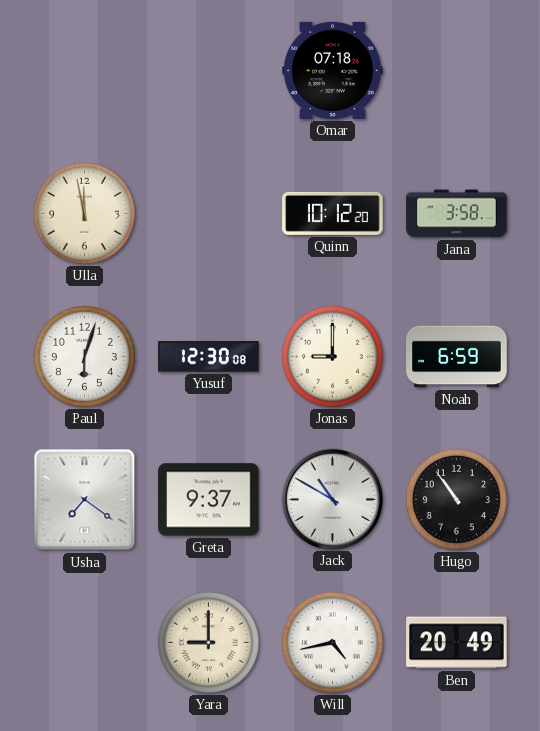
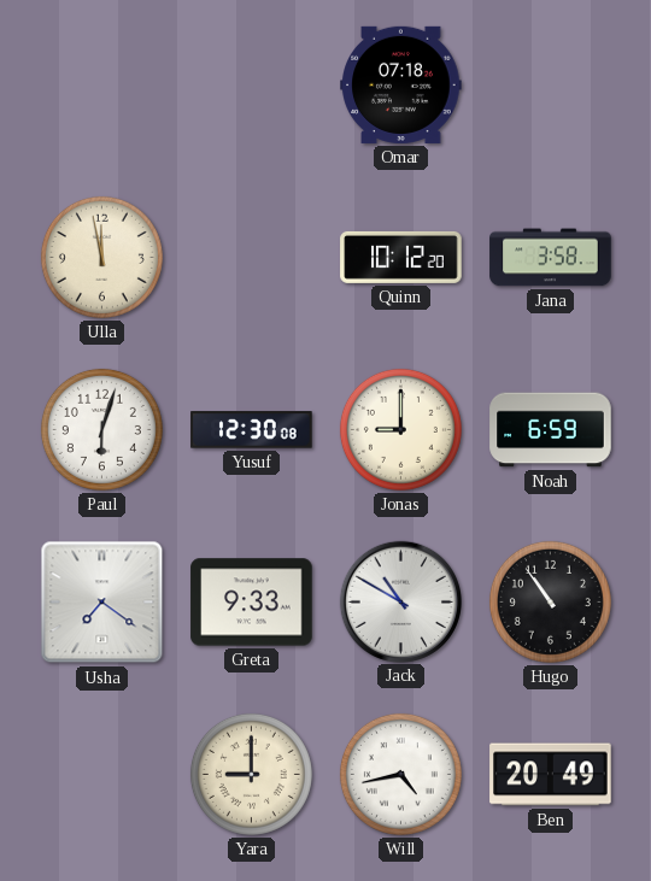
Greta: 9:37 -> 9:33 (252, 603)
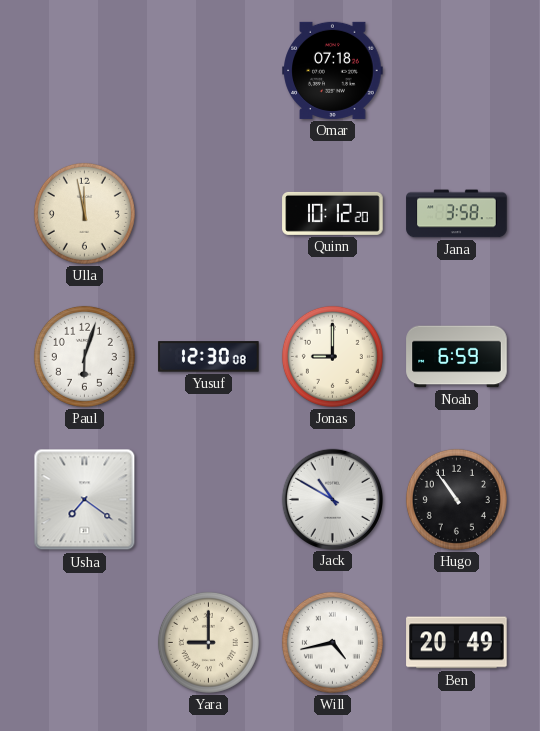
Greta: 9:33 -> none (252, 603)
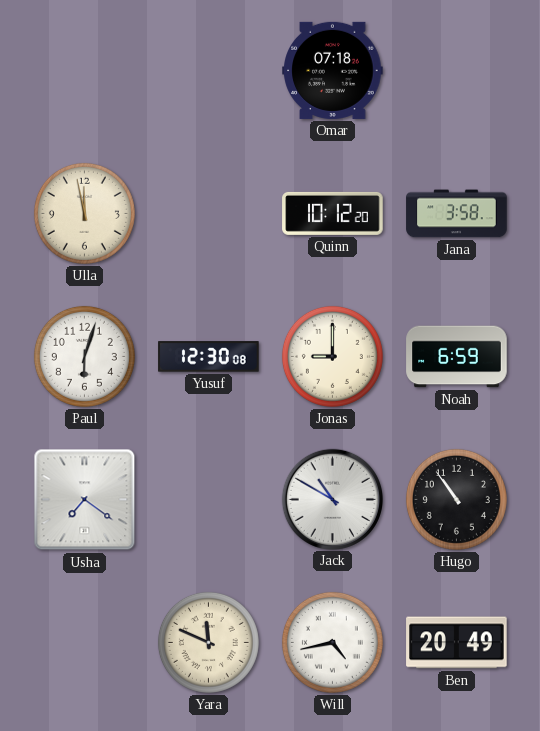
Yara: 9:00 -> 11:49 (208, 642)
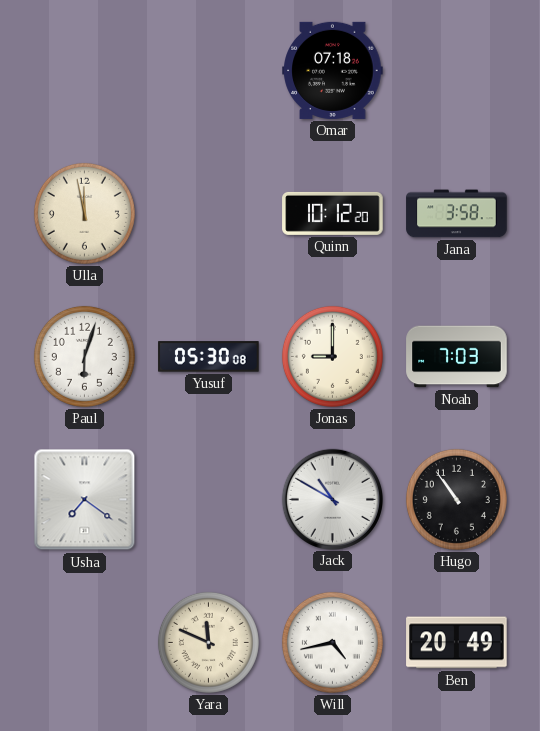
Yusuf: 12:30 -> 05:30 (209, 357)
Noah: 6:59 -> 7:03 (457, 357)
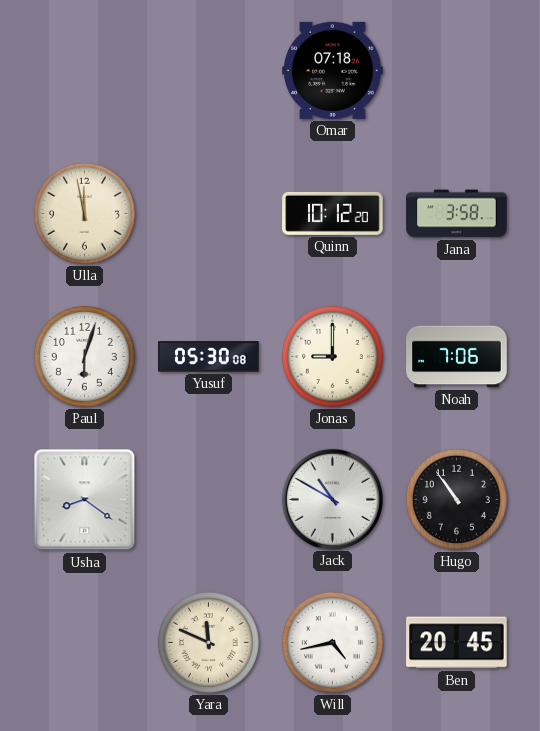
Noah: 7:03 -> 7:06 (457, 357)
Usha: 7:21 -> 8:21 (85, 500)
Ben: 20:49 -> 20:45 (457, 643)
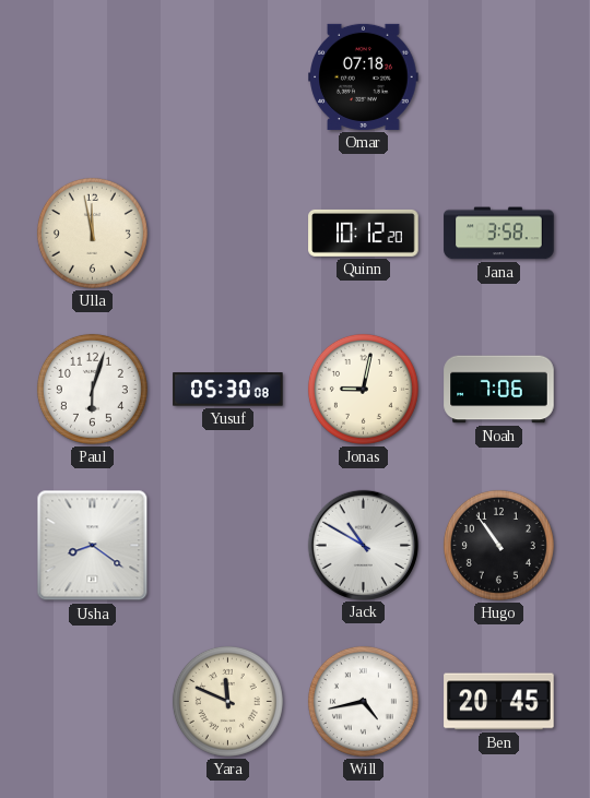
Jonas: 9:00 -> 9:02 (363, 389)
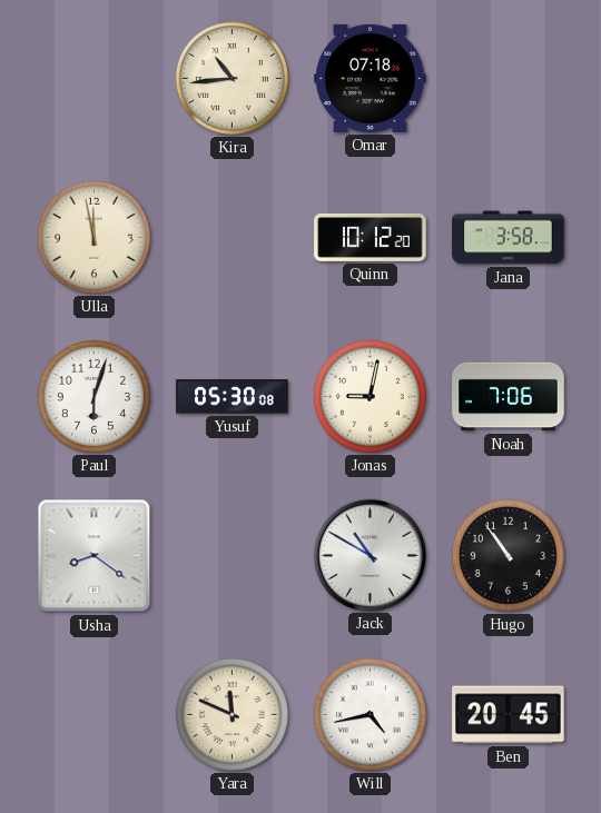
Kira: none -> 10:44 (231, 78)
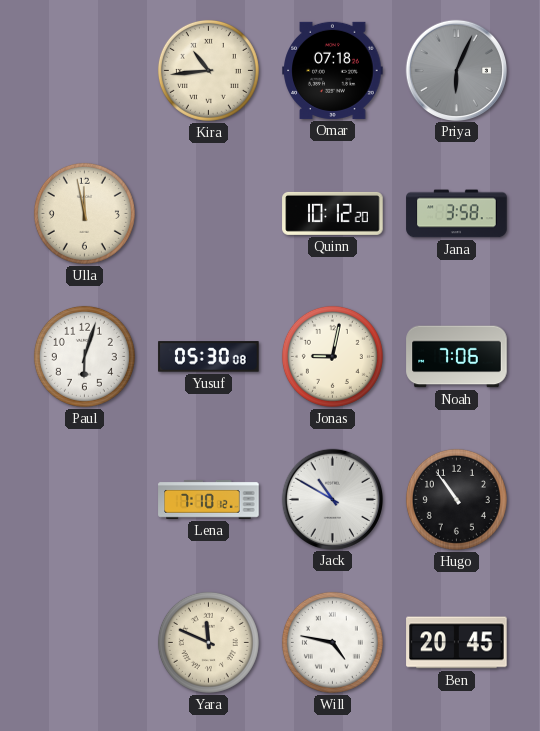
Priya: none -> 6:04 (456, 70)
Usha: 8:21 -> none (95, 556)
Lena: none -> 7:10 (209, 499)
Will: 4:43 -> 4:47 (332, 642)
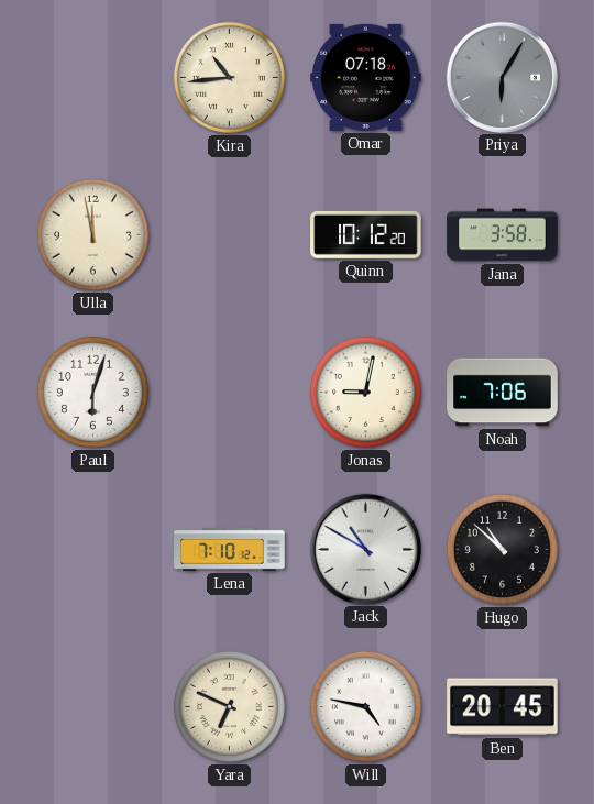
Priya: 6:04 -> 6:05 (502, 77)
Yusuf: 05:30 -> none (209, 357)
Hugo: 10:54 -> 10:52 (502, 549)
Yara: 11:49 -> 6:49 (229, 706)
